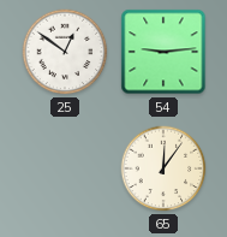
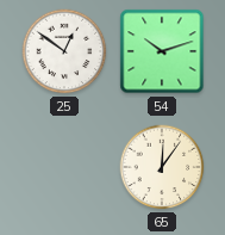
54: 9:14 -> 10:12 (162, 51)
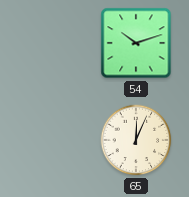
25: 12:51 -> none (64, 51)
65: 12:06 -> 12:04 (136, 140)
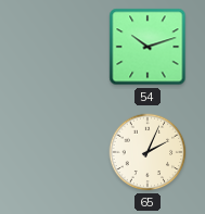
65: 12:04 -> 2:04 (148, 152)
